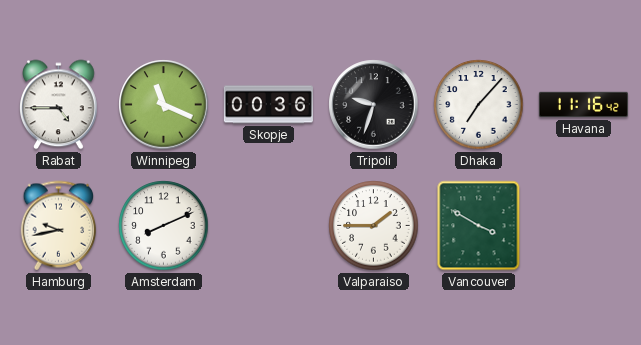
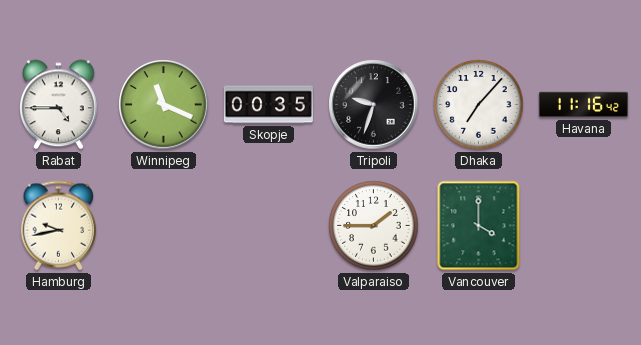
Skopje: 00:36 -> 00:35 (268, 105)
Amsterdam: 8:11 -> none (164, 226)
Vancouver: 3:50 -> 4:00 (479, 226)
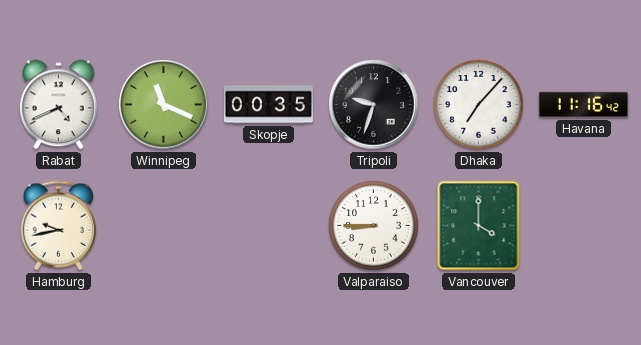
Rabat: 4:45 -> 4:41 (59, 105)
Valparaiso: 1:45 -> 8:45 (374, 226)
